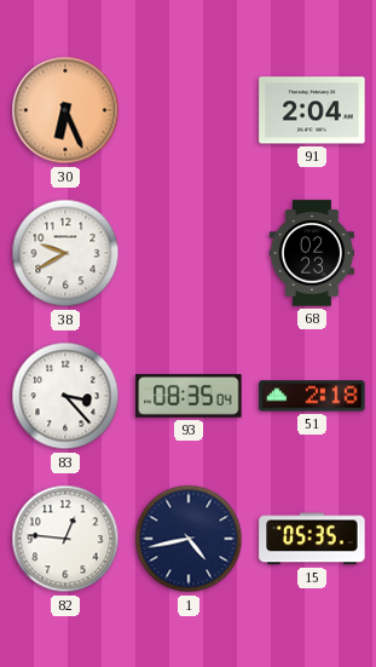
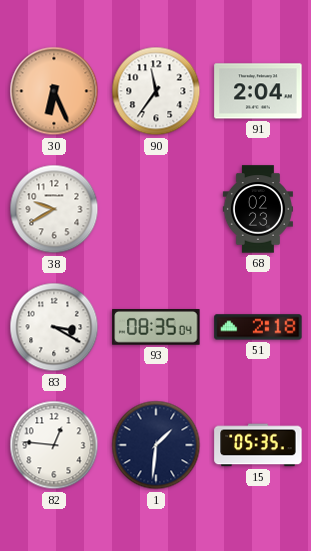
90: none -> 11:36 (156, 91)
83: 3:23 -> 3:20 (54, 327)
1: 4:43 -> 1:31 (156, 445)
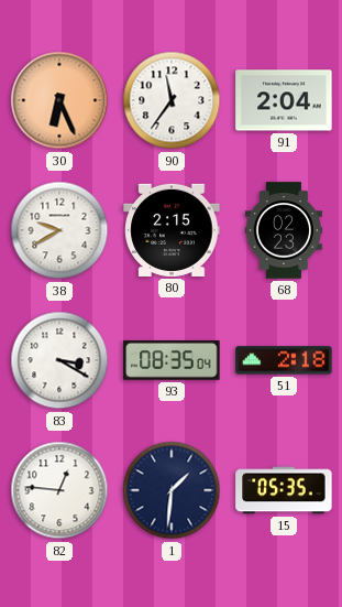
80: none -> 2:15 (172, 230)
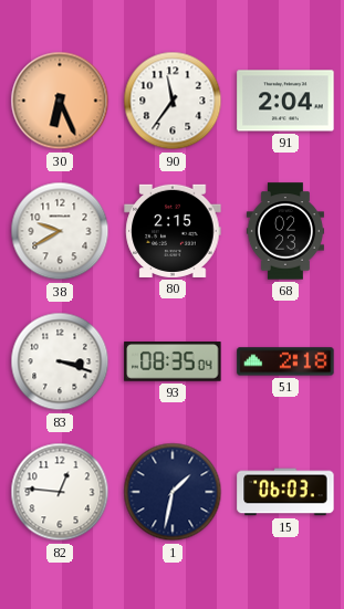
83: 3:20 -> 3:18 (60, 361)
1: 1:31 -> 1:32 (173, 492)
15: 05:35 -> 06:03 (285, 492)
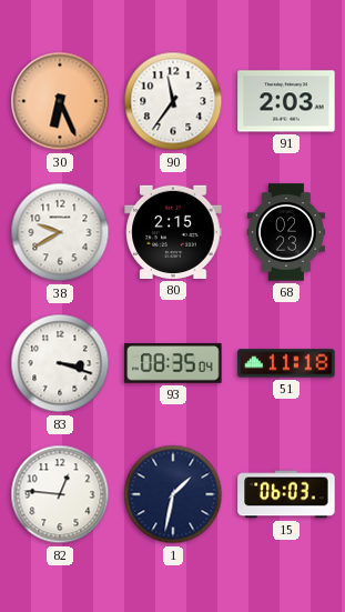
91: 2:04 -> 2:03 (286, 101)
51: 2:18 -> 11:18 (286, 363)
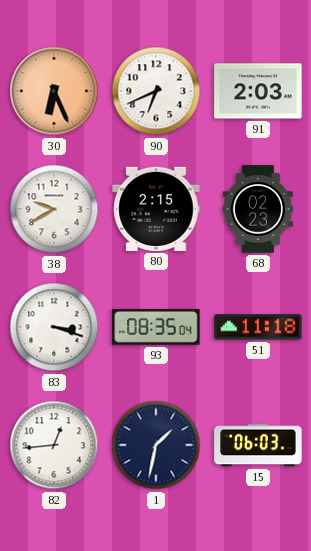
90: 11:36 -> 6:41 (156, 91)
82: 12:46 -> 12:44 (54, 445)
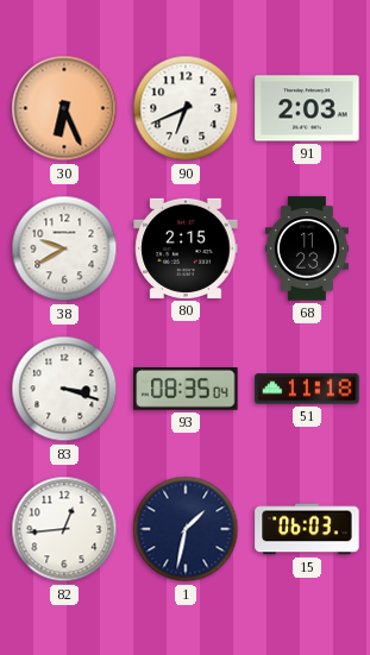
68: 02:23 -> 11:23 (307, 248)
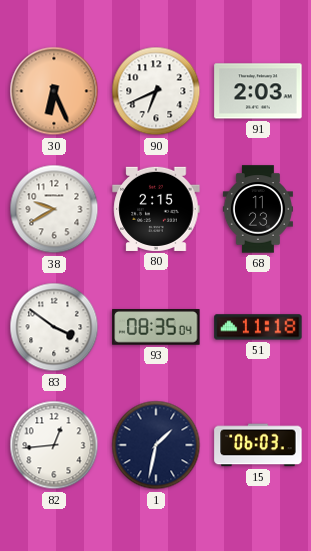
83: 3:18 -> 3:51 (54, 327)
